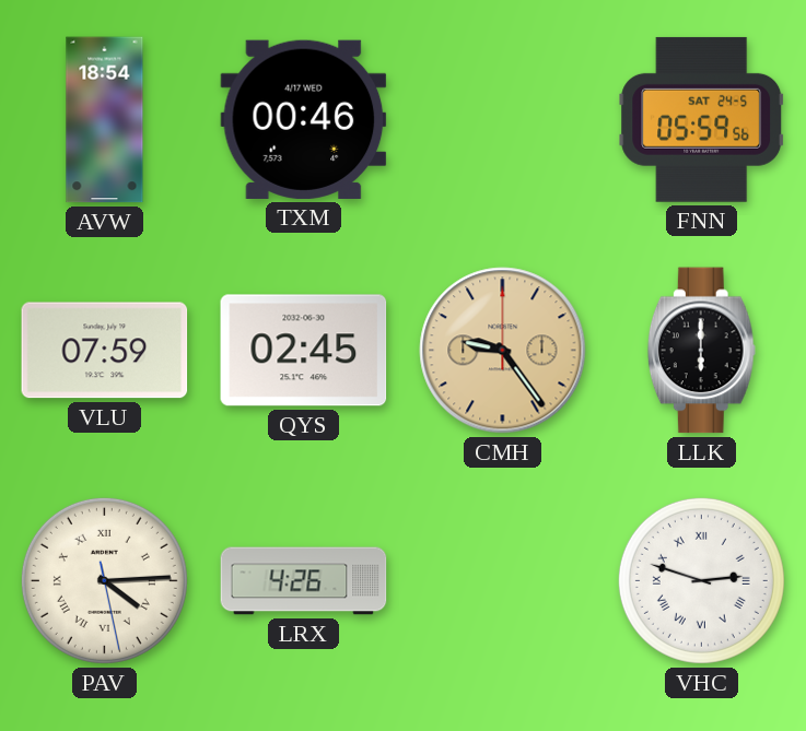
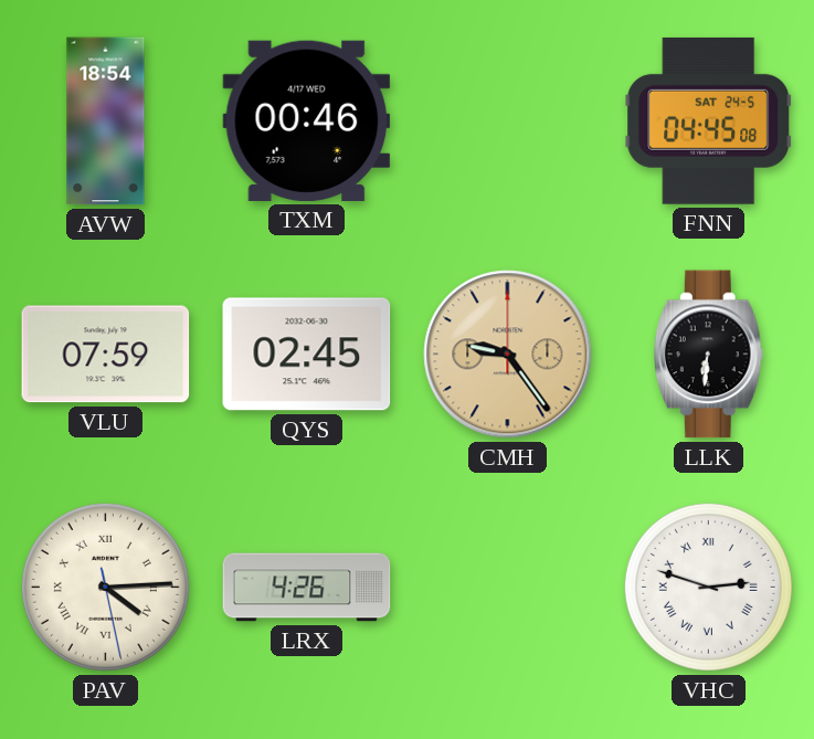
FNN: 05:59 -> 04:45 (709, 120)
LLK: 6:00 -> 6:31 (708, 355)
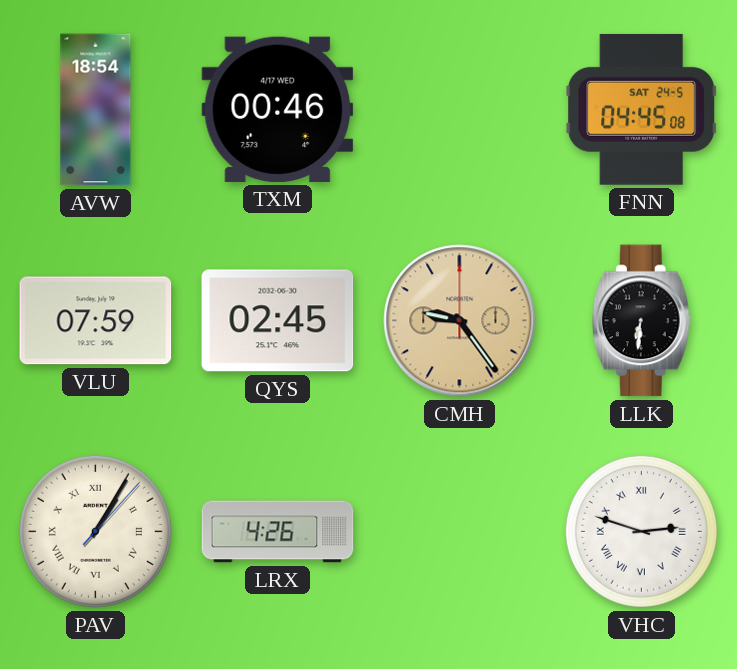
PAV: 4:14 -> 1:05 (95, 531)
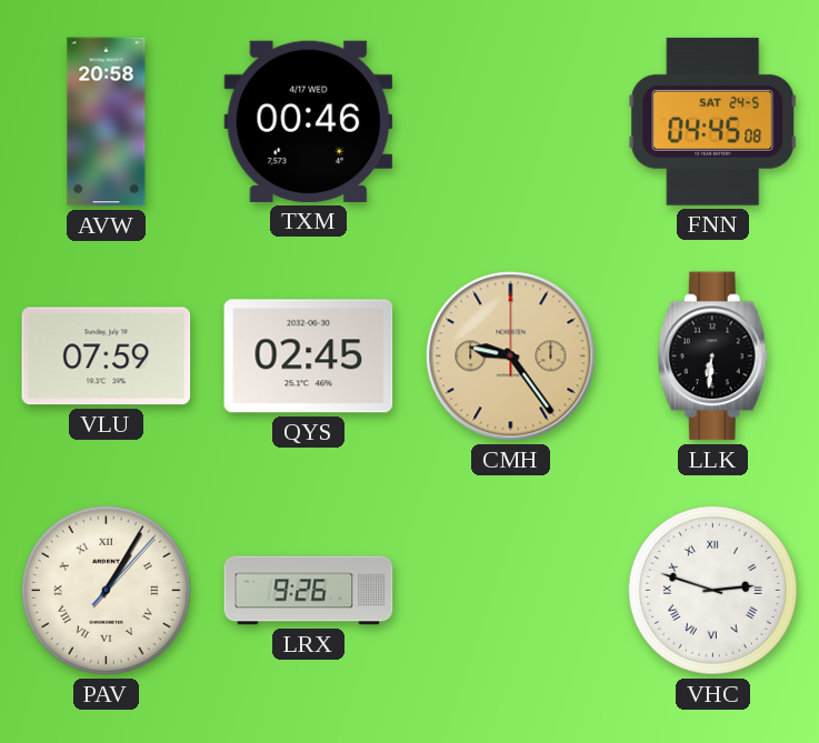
AVW: 18:54 -> 20:58 (107, 122)
LRX: 4:26 -> 9:26 (309, 591)
